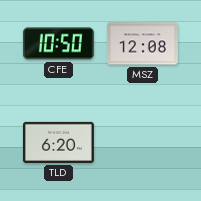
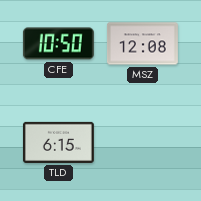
TLD: 6:20 -> 6:15 (58, 142)
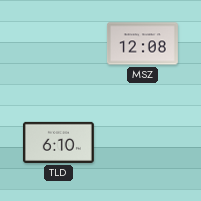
CFE: 10:50 -> none (58, 44)
TLD: 6:15 -> 6:10 (58, 142)
